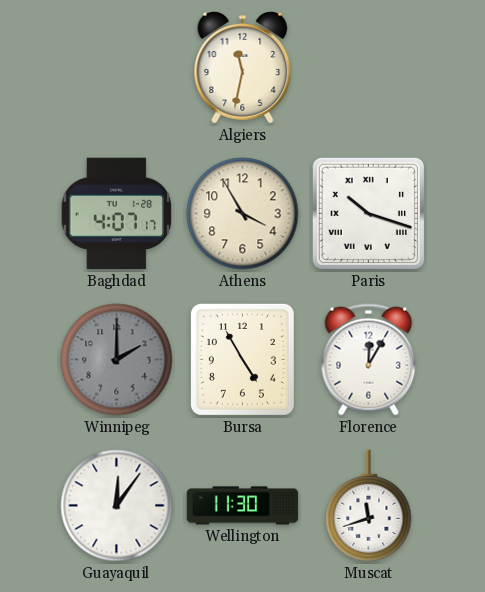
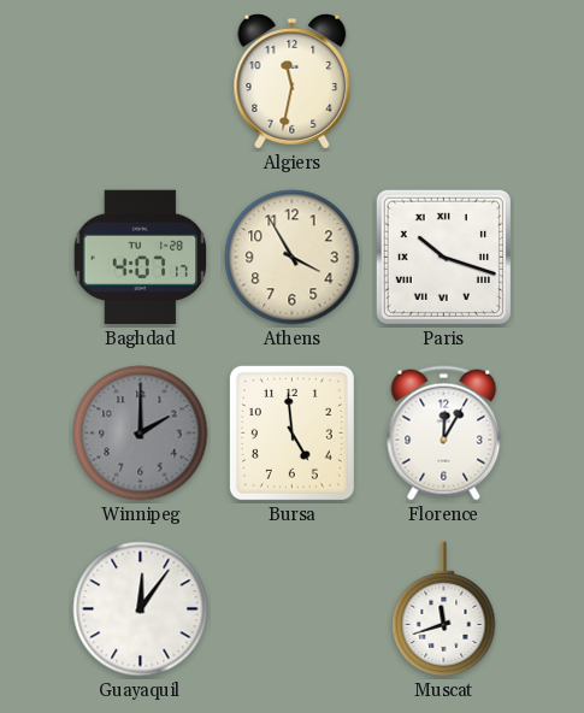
Bursa: 4:55 -> 4:59 (291, 432)
Wellington: 11:30 -> none (243, 506)
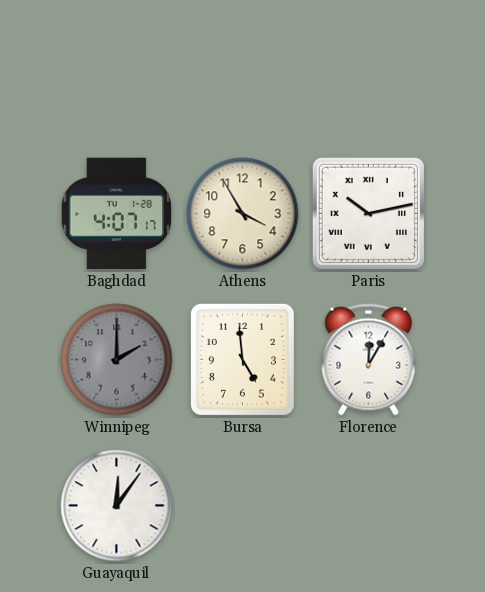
Algiers: 11:32 -> none (293, 82)
Paris: 10:18 -> 10:13 (368, 213)
Muscat: 11:42 -> none (444, 609)
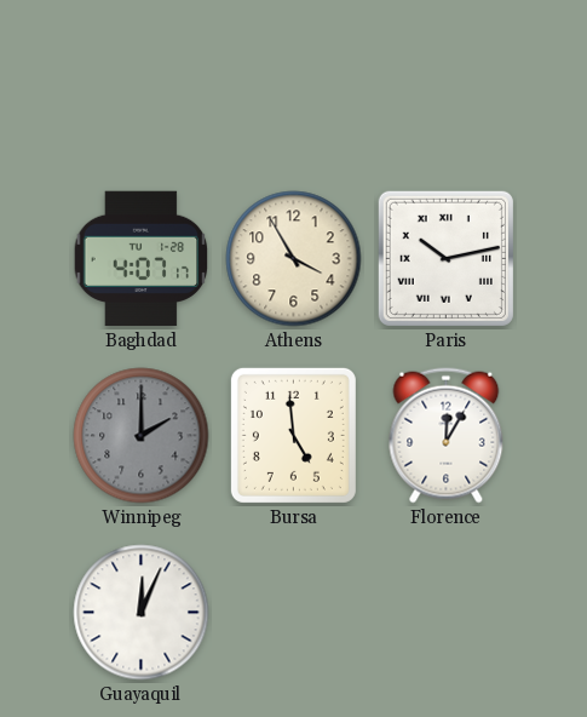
Guayaquil: 12:06 -> 12:04 (142, 613)
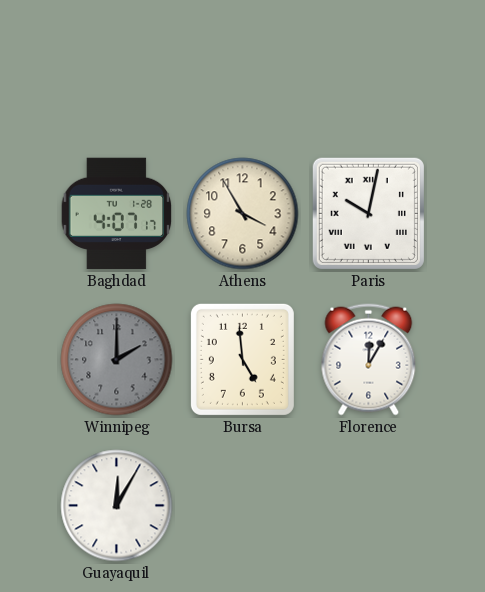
Paris: 10:13 -> 10:02 (368, 213)
Guayaquil: 12:04 -> 12:05 (117, 506)
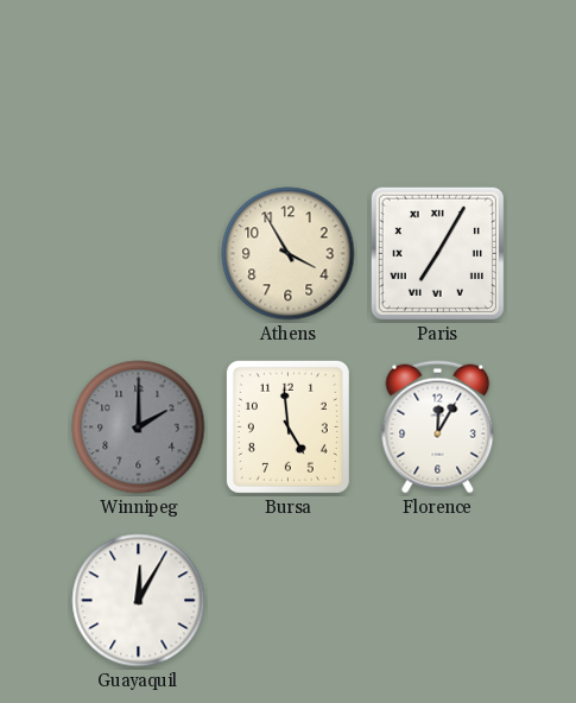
Baghdad: 4:07 -> none (117, 214)
Paris: 10:02 -> 7:05 (437, 253)
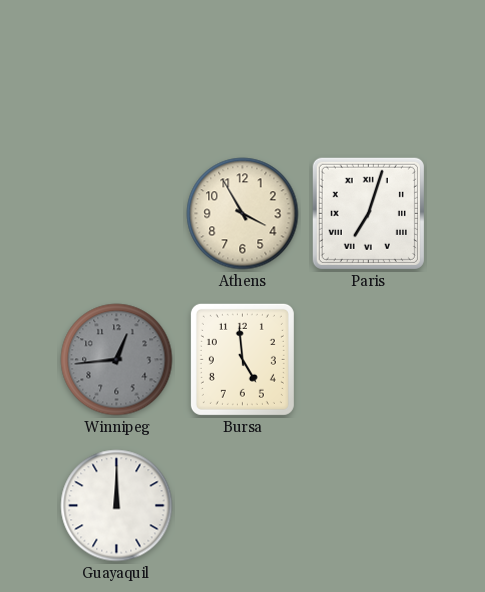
Paris: 7:05 -> 7:03 (368, 213)
Winnipeg: 2:00 -> 12:44 (117, 360)
Florence: 12:05 -> none (438, 427)
Guayaquil: 12:05 -> 12:00 (117, 506)
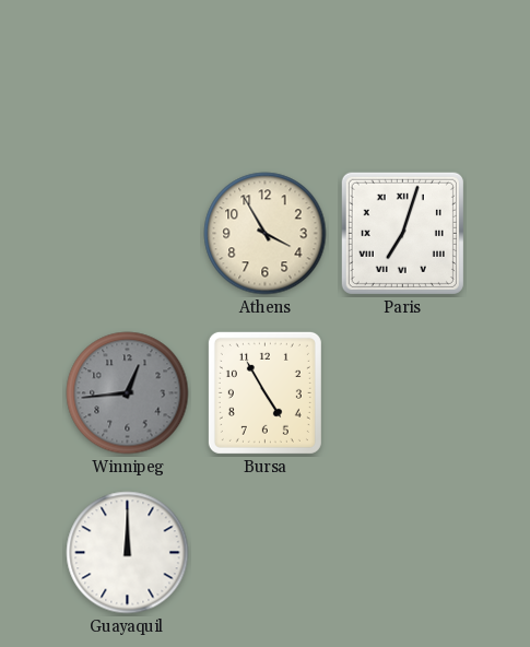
Bursa: 4:59 -> 4:55 (264, 392)
